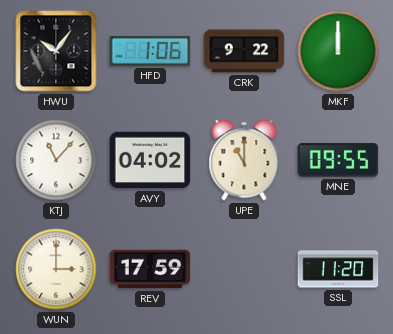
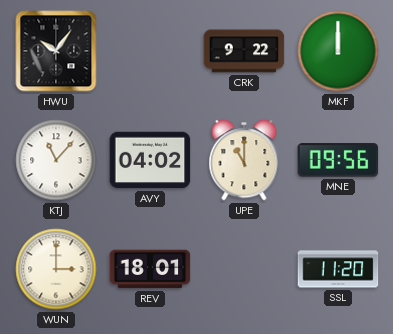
HFD: 1:06 -> none (150, 51)
MNE: 09:55 -> 09:56 (338, 160)
REV: 17:59 -> 18:01 (150, 269)
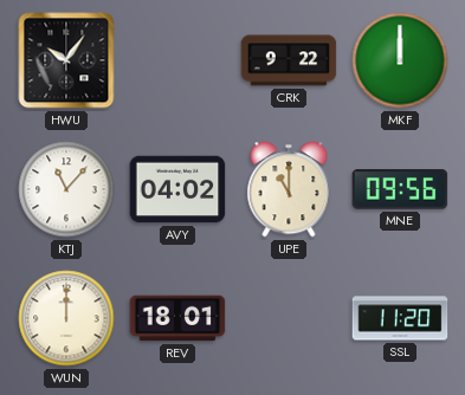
WUN: 3:00 -> 12:00 (66, 318)
